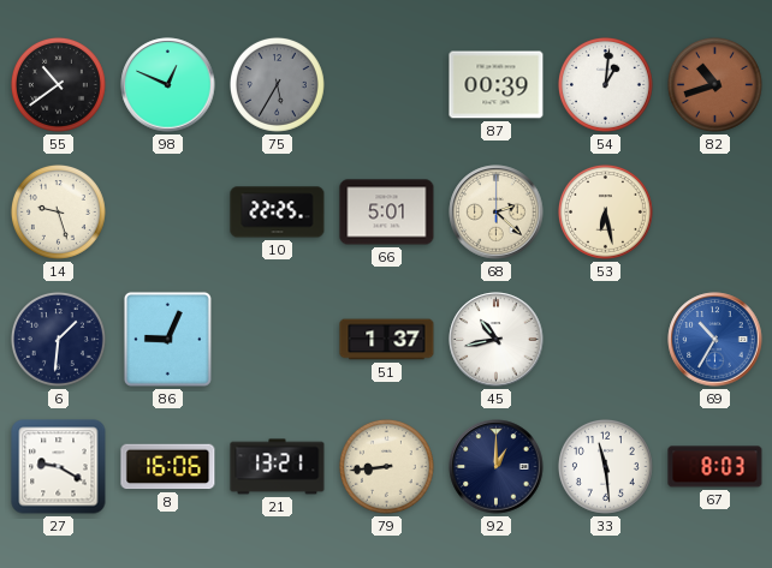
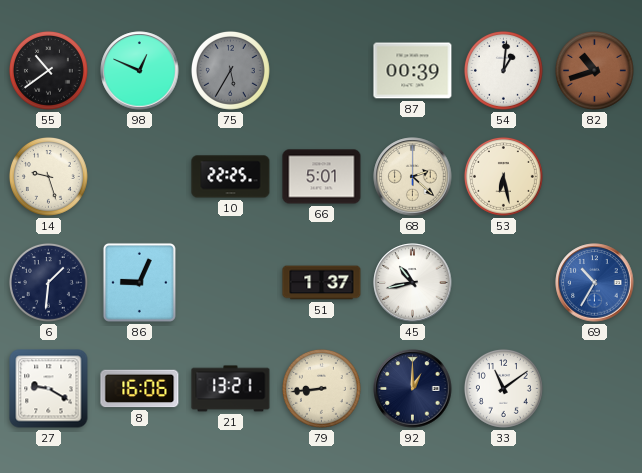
33: 11:29 -> 11:09 (503, 388)
67: 8:03 -> none (715, 467)
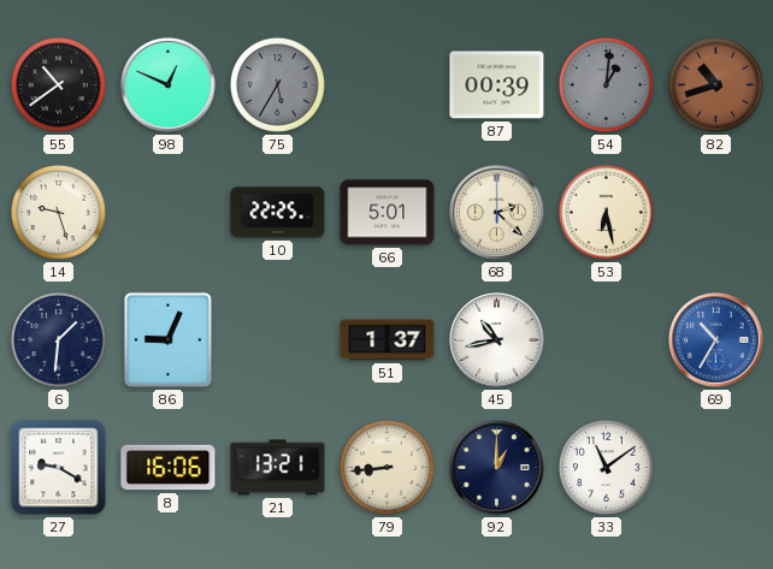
54 dial: white -> grey (606, 84)
